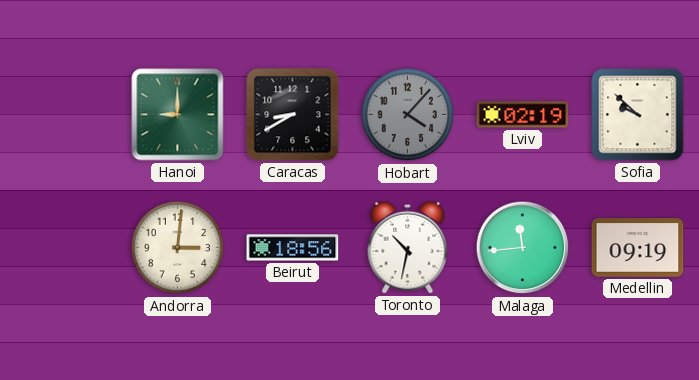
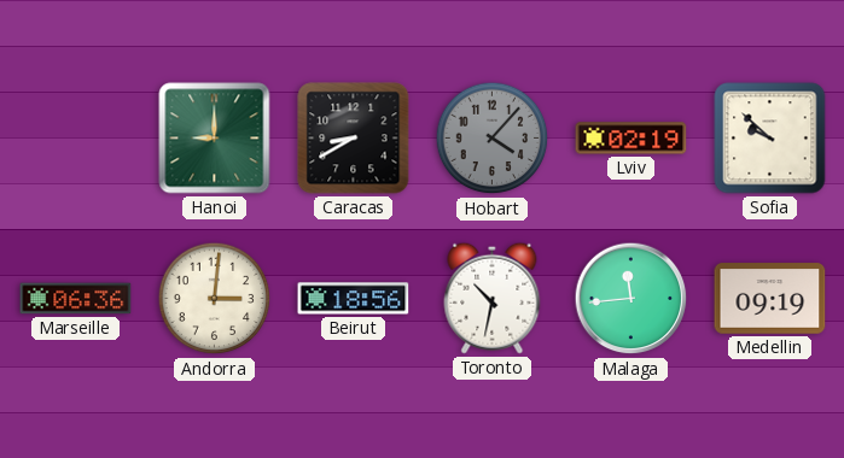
Marseille: none -> 06:36 (76, 299)
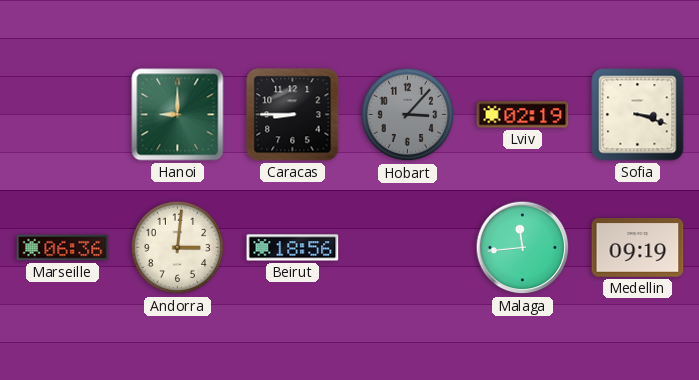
Caracas: 8:40 -> 8:45 (293, 115)
Hobart: 4:07 -> 3:07 (408, 115)
Sofia: 9:52 -> 3:18 (638, 115)
Toronto: 10:32 -> none (493, 298)
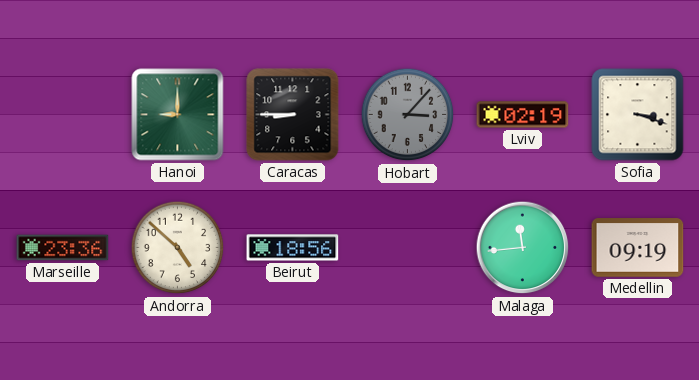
Marseille: 06:36 -> 23:36 (63, 248)
Andorra: 3:01 -> 4:52 (178, 248)
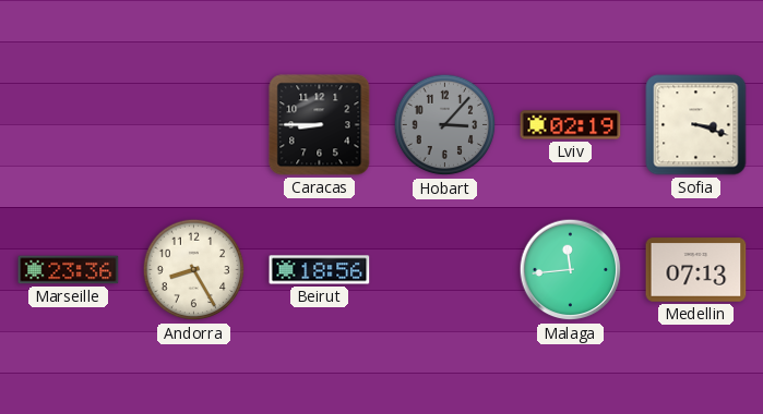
Hanoi: 9:00 -> none (178, 115)
Andorra: 4:52 -> 8:25 (194, 270)
Medellin: 09:19 -> 07:13 (696, 270)
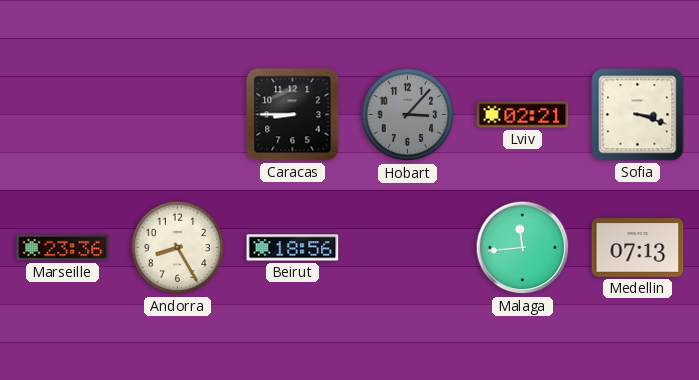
Lviv: 02:19 -> 02:21 (523, 115)
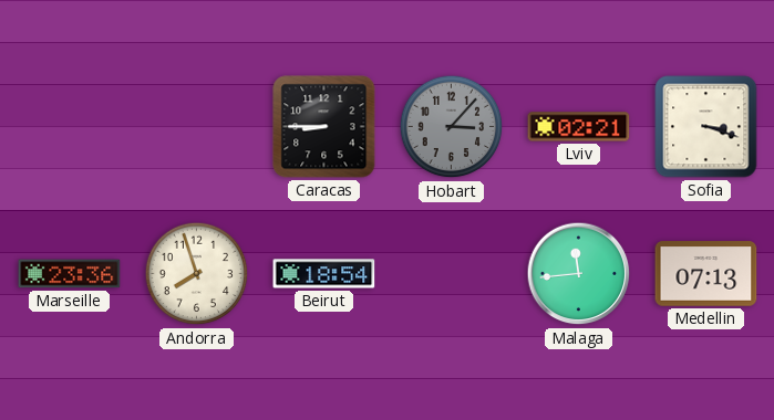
Andorra: 8:25 -> 7:57 (197, 274)
Beirut: 18:56 -> 18:54 (324, 274)
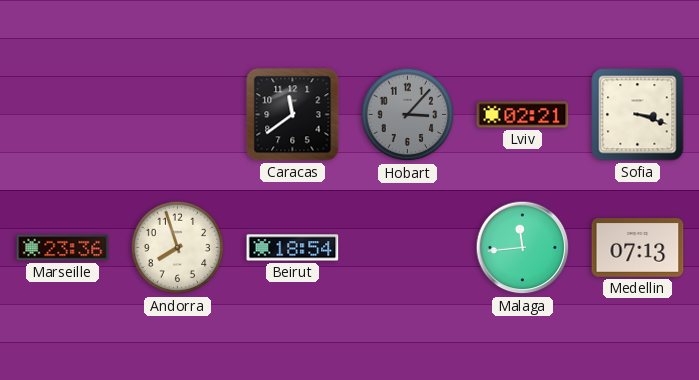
Caracas: 8:45 -> 11:39 (293, 115)
